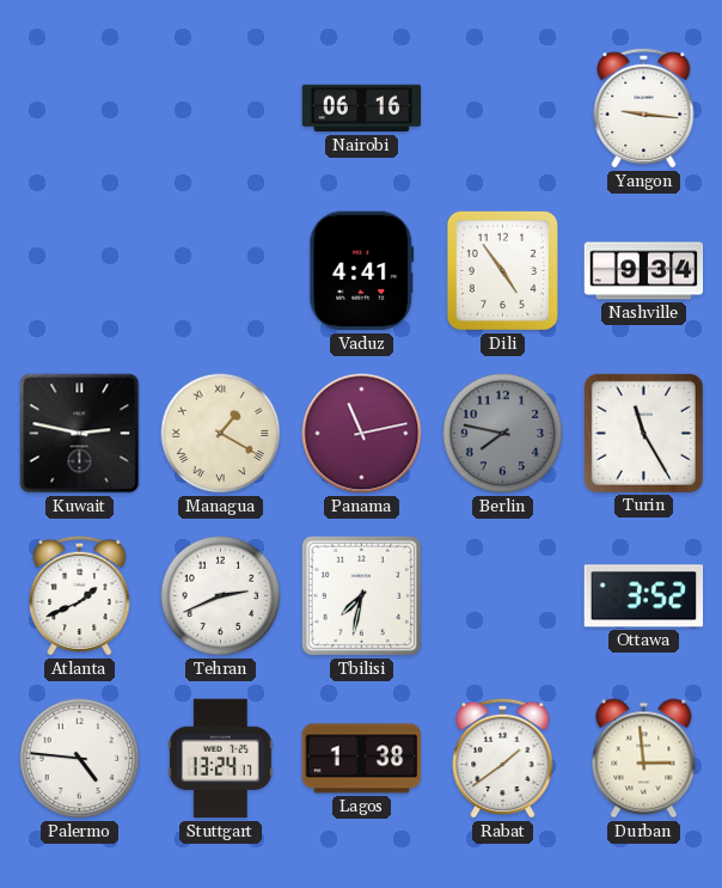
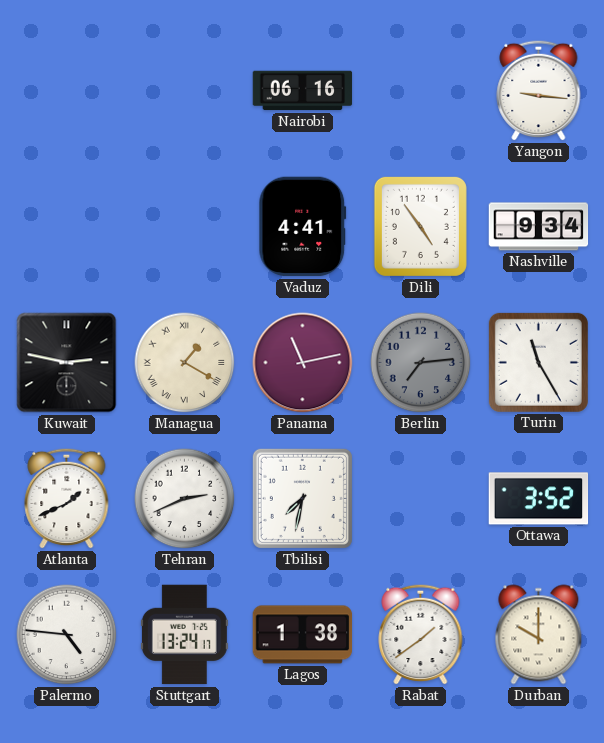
Berlin: 7:47 -> 7:14 (421, 363)
Durban: 2:59 -> 10:00 (539, 635)
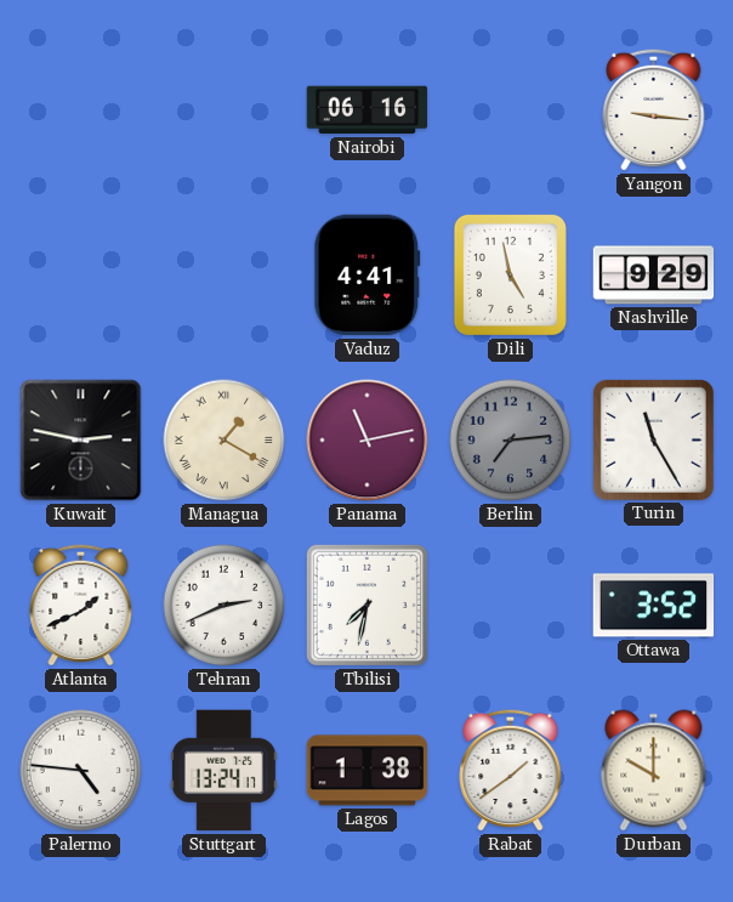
Dili: 4:54 -> 4:58 (510, 274)
Nashville: 9:34 -> 9:29 (654, 276)
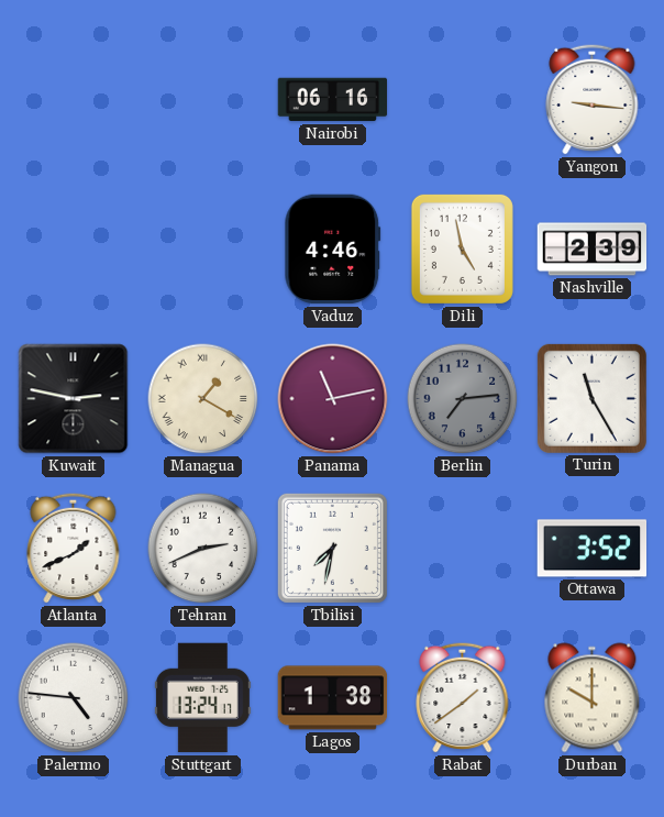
Vaduz: 4:41 -> 4:46 (333, 250)
Nashville: 9:29 -> 2:39 (593, 250)
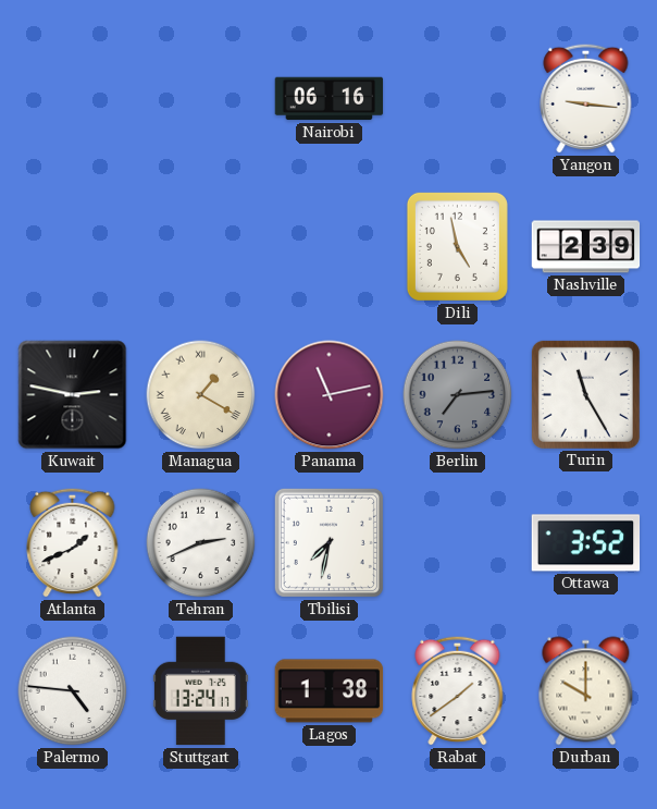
Vaduz: 4:46 -> none (333, 250)
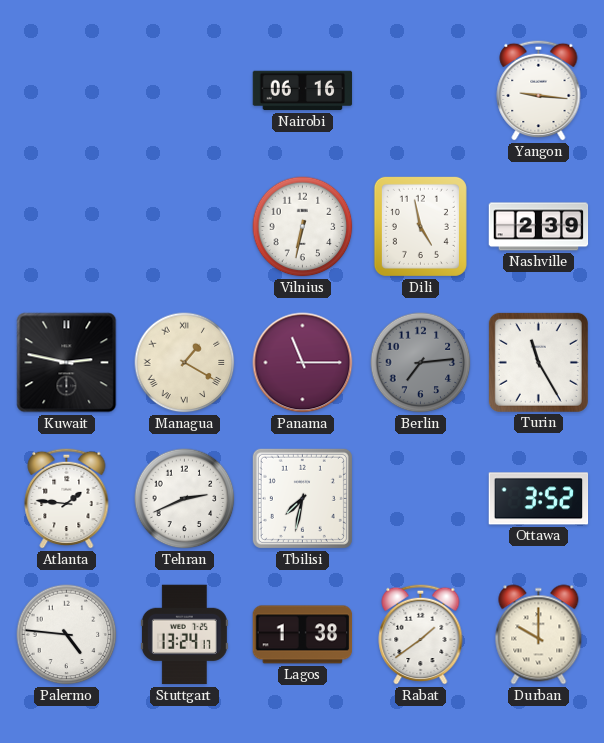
Vilnius: none -> 6:32 (303, 227)
Panama: 11:13 -> 11:15 (303, 363)
Atlanta: 1:41 -> 1:46 (67, 498)
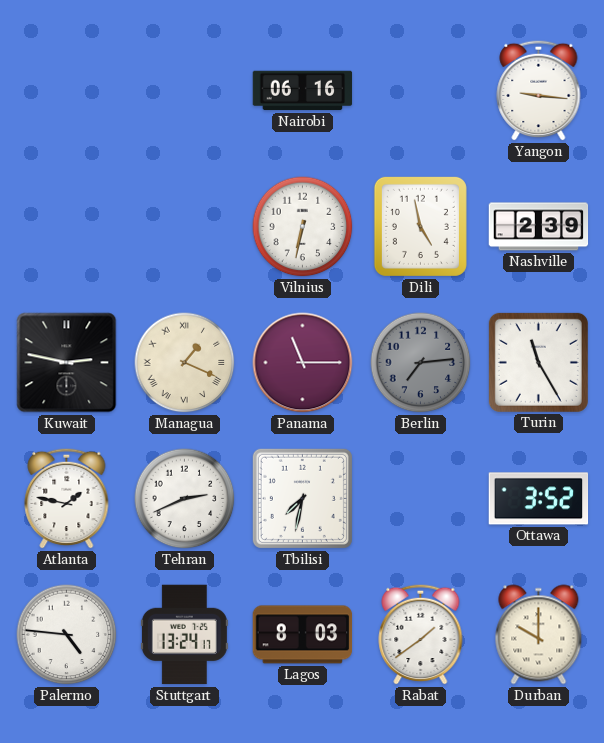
Managua: 1:20 -> 1:19 (185, 363)
Atlanta: 1:46 -> 1:47 (67, 498)
Lagos: 1:38 -> 8:03 (303, 635)
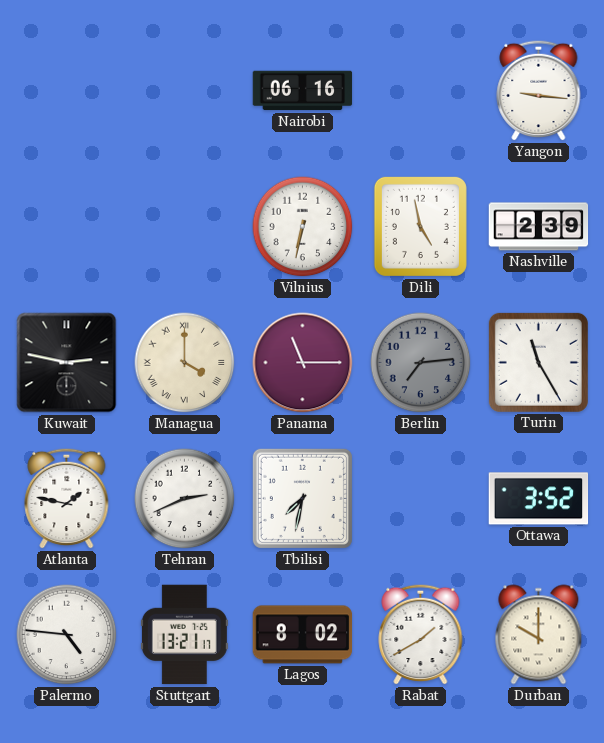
Managua: 1:19 -> 4:00 (185, 363)
Stuttgart: 13:24 -> 13:21 (184, 635)
Lagos: 8:03 -> 8:02 (303, 635)
Rabat: 1:39 -> 1:40 (421, 634)
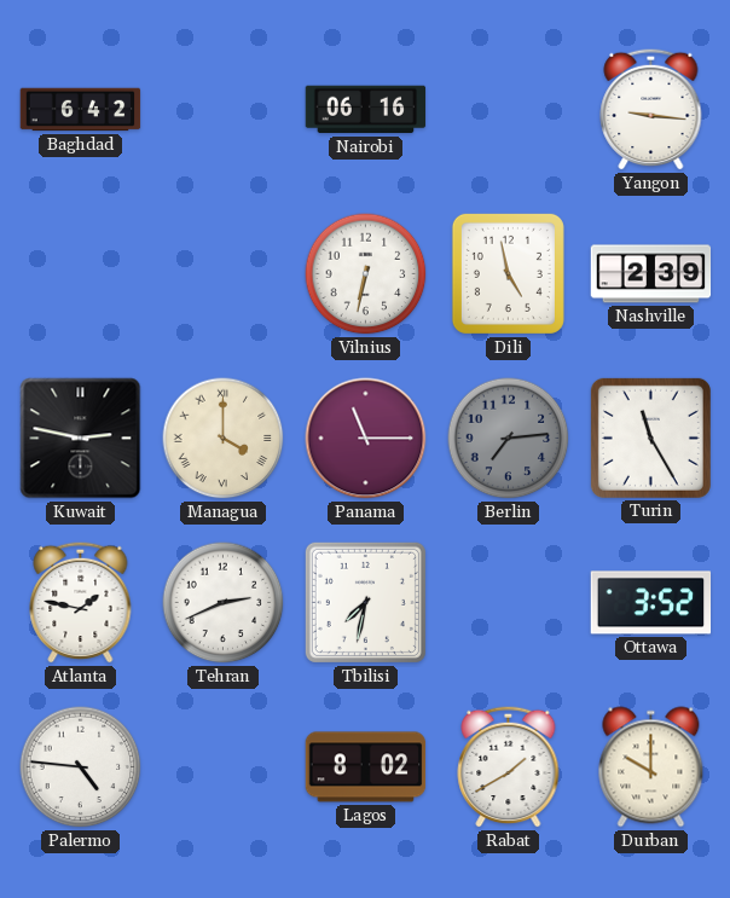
Baghdad: none -> 6:42 (81, 110)
Stuttgart: 13:21 -> none (184, 635)
